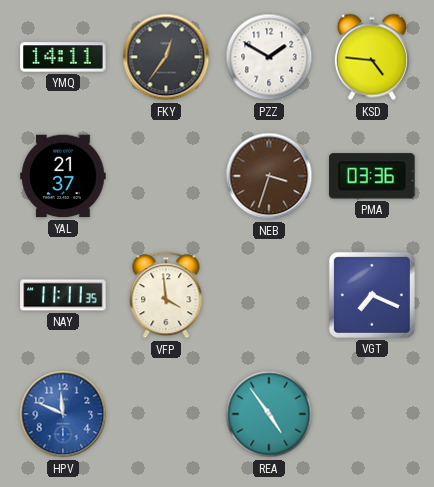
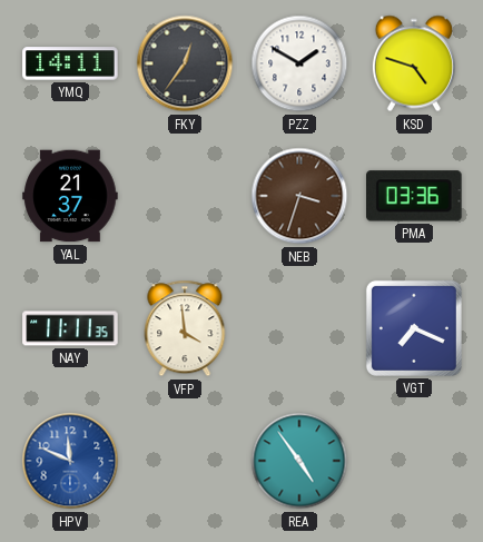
KSD: 4:46 -> 4:48 (414, 63)
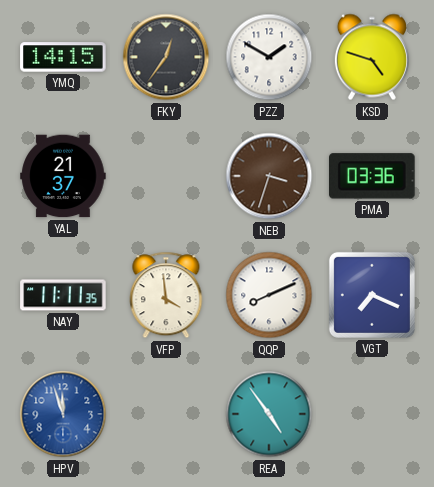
YMQ: 14:11 -> 14:15 (63, 57)
QQP: none -> 8:11 (269, 295)
HPV: 11:49 -> 11:57 (63, 414)
